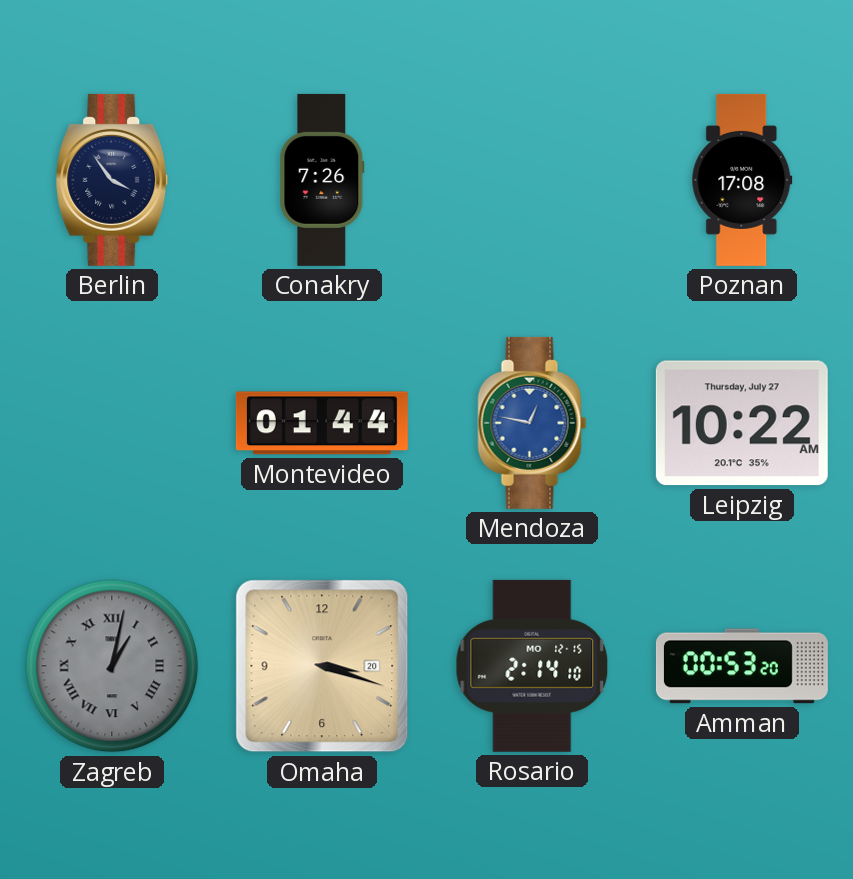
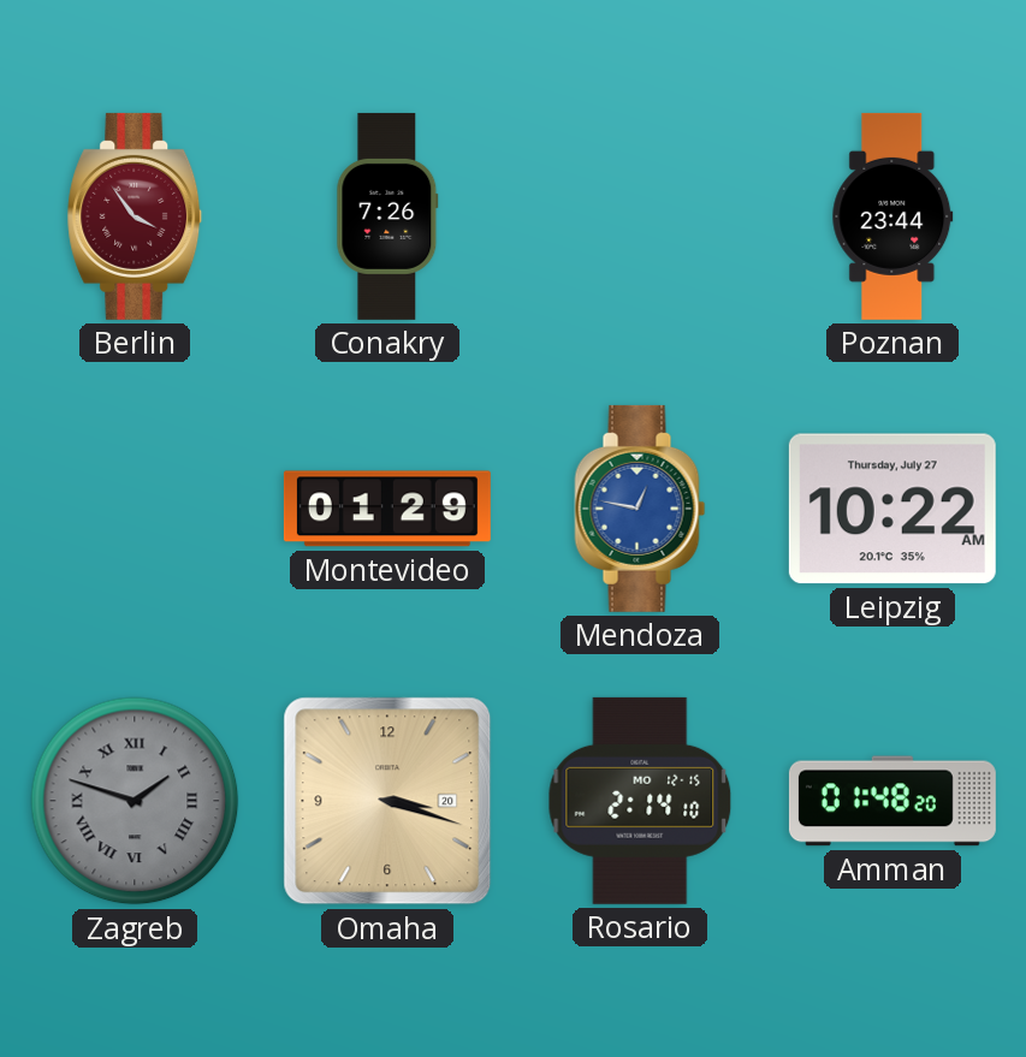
Berlin dial: navy -> burgundy (135, 216)
Poznan: 17:08 -> 23:44 (892, 216)
Montevideo: 01:44 -> 01:29 (387, 509)
Zagreb: 1:02 -> 1:48 (135, 801)
Amman: 00:53 -> 01:48 (892, 801)
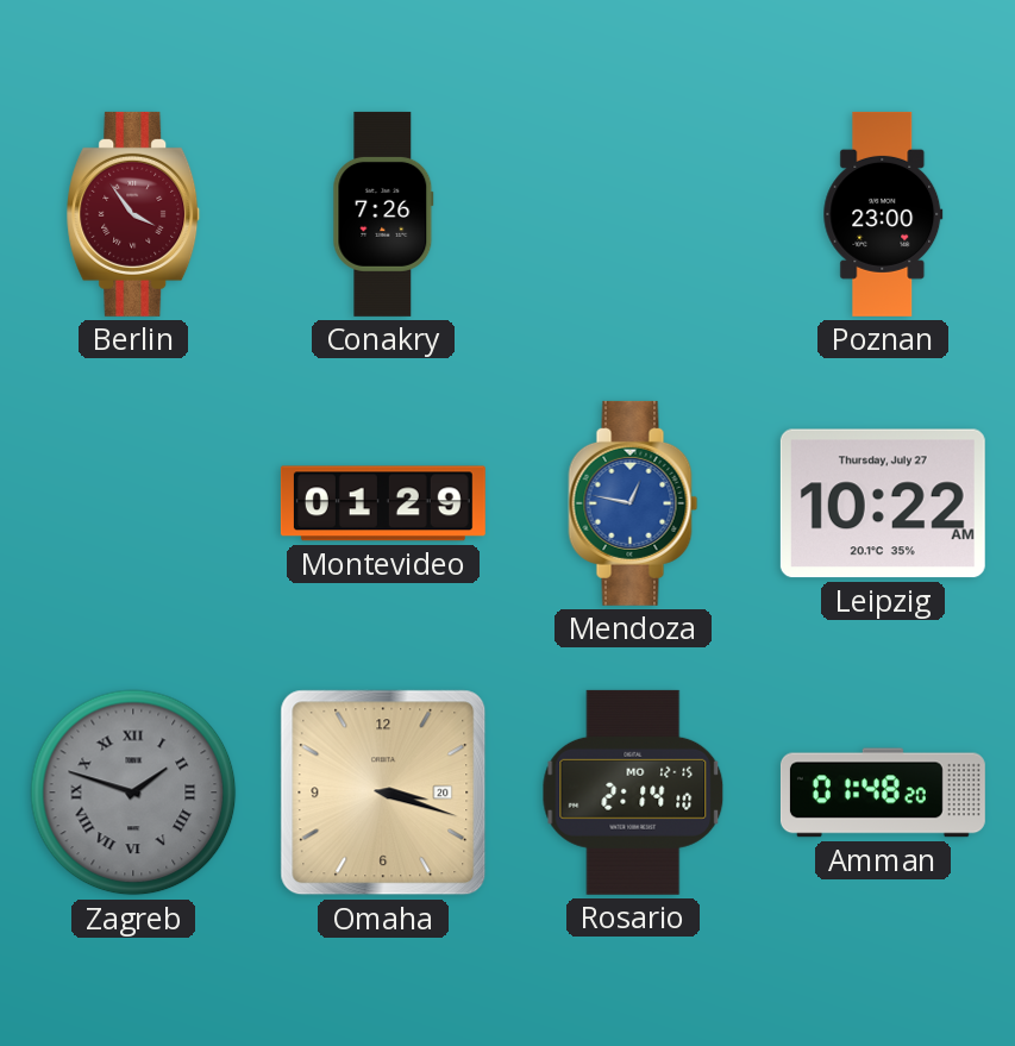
Poznan: 23:44 -> 23:00 (883, 214)
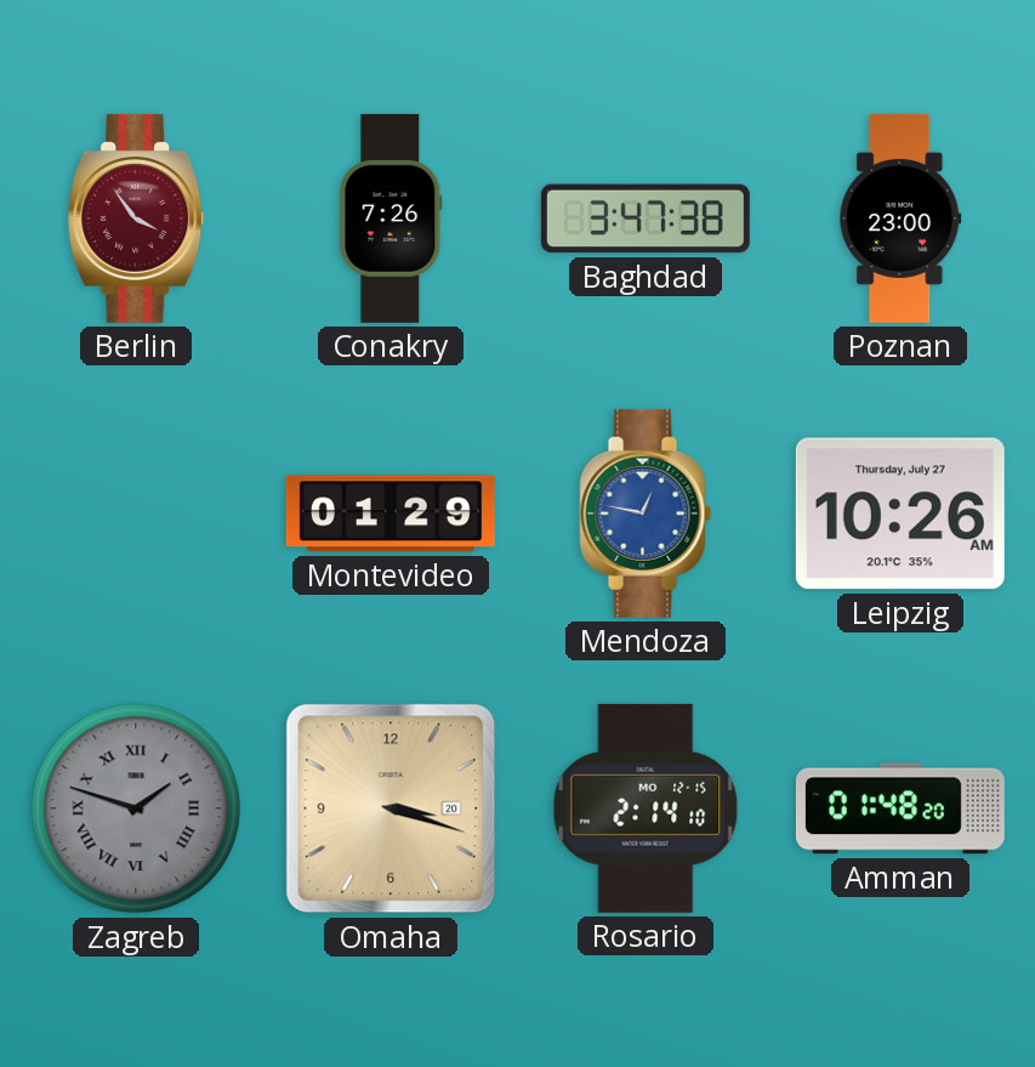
Baghdad: none -> 3:47 (646, 218)
Leipzig: 10:22 -> 10:26 (900, 513)
